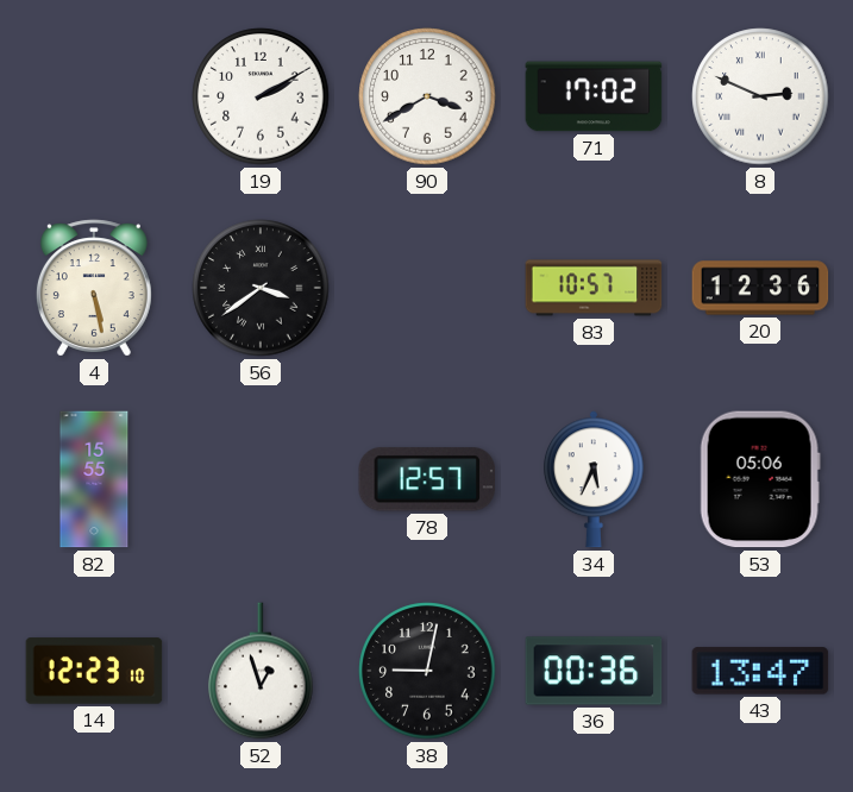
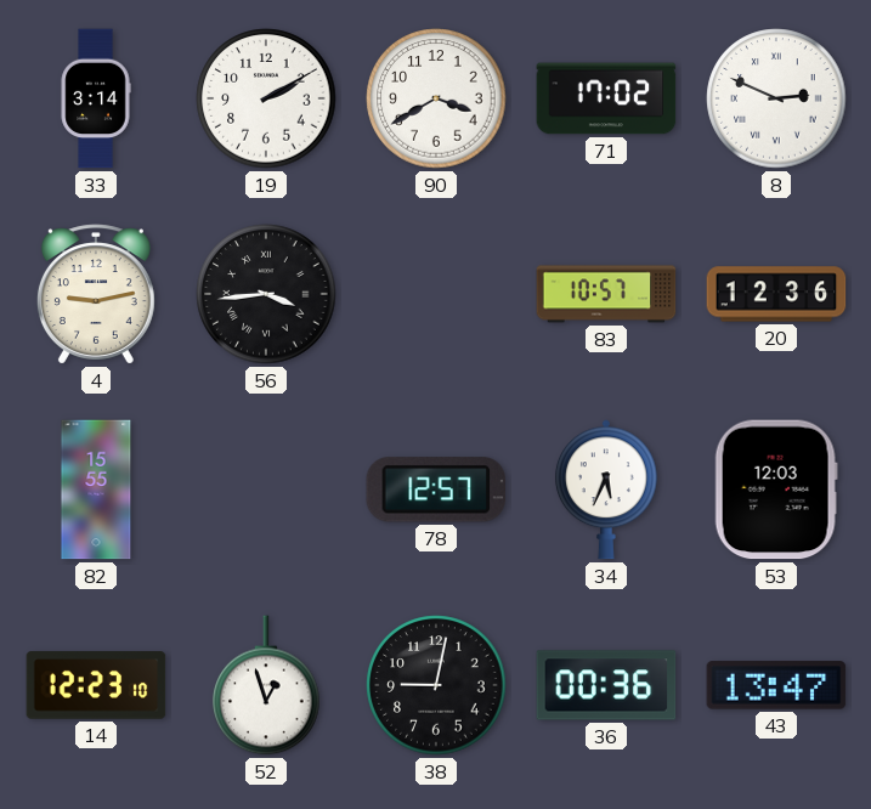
33: none -> 3:14 (96, 98)
4: 5:28 -> 9:13 (96, 294)
56: 3:39 -> 3:44 (266, 294)
53: 05:06 -> 12:03 (776, 490)
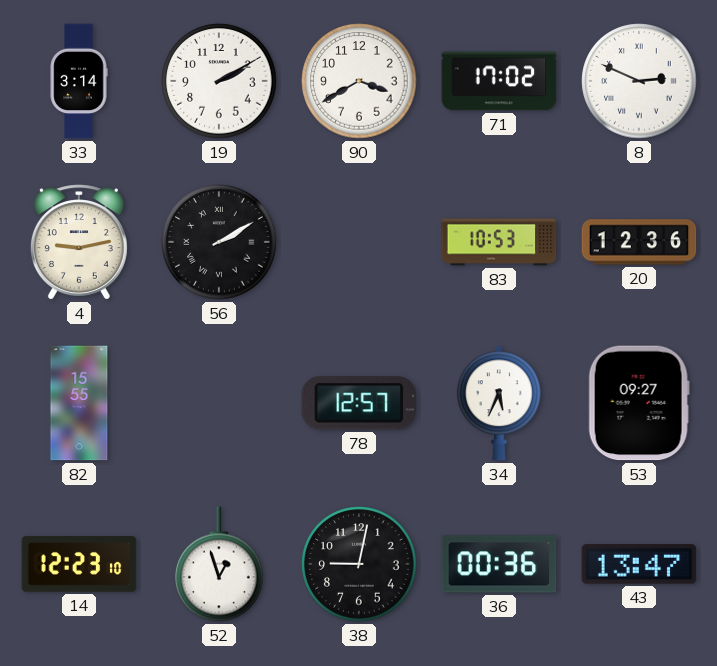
56: 3:44 -> 2:10 (219, 242)
83: 10:57 -> 10:53 (499, 242)
53: 12:03 -> 09:27 (639, 403)
